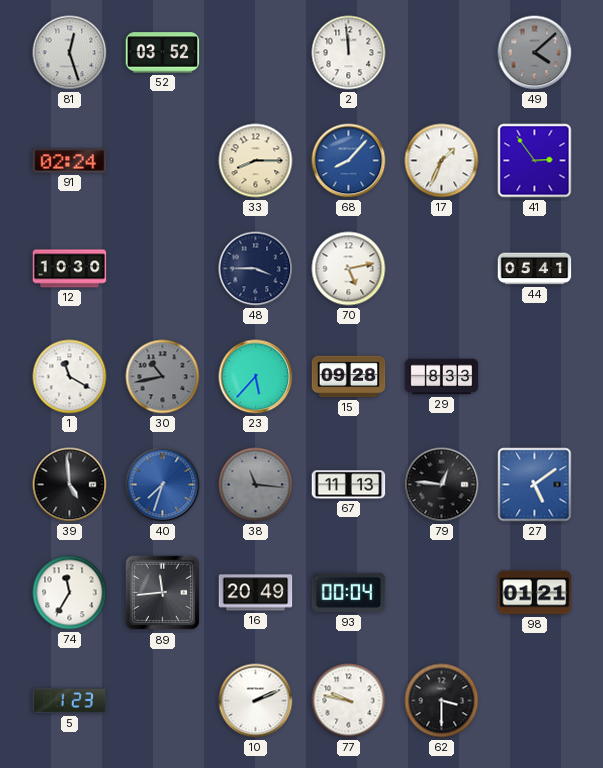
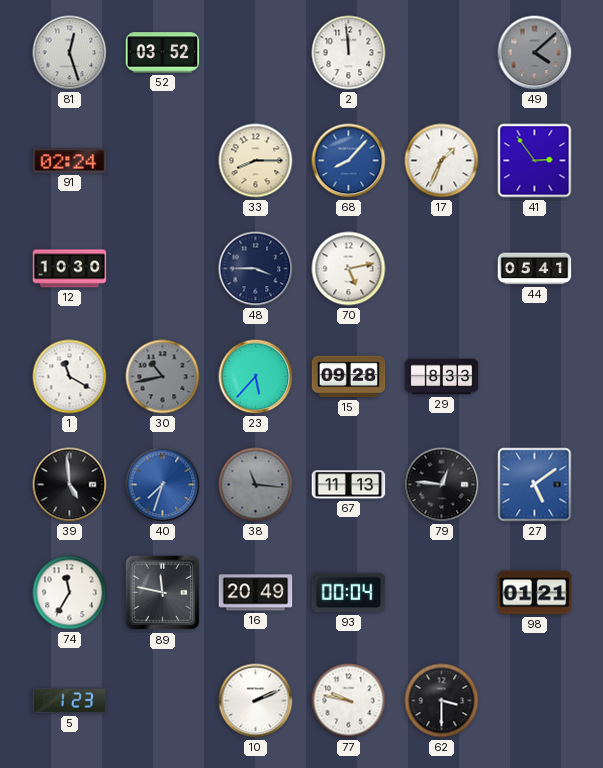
89: 11:44 -> 11:47 (163, 593)
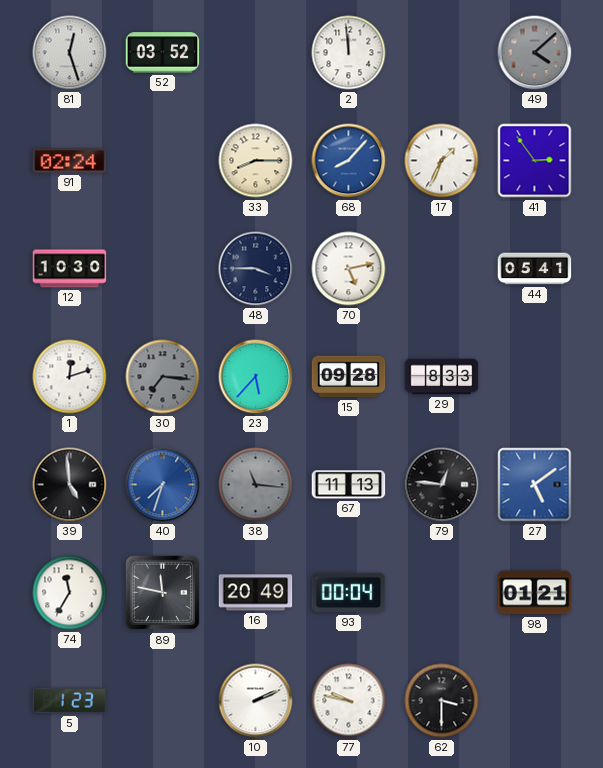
1: 11:20 -> 12:12 (70, 377)
30: 10:43 -> 7:16 (163, 377)
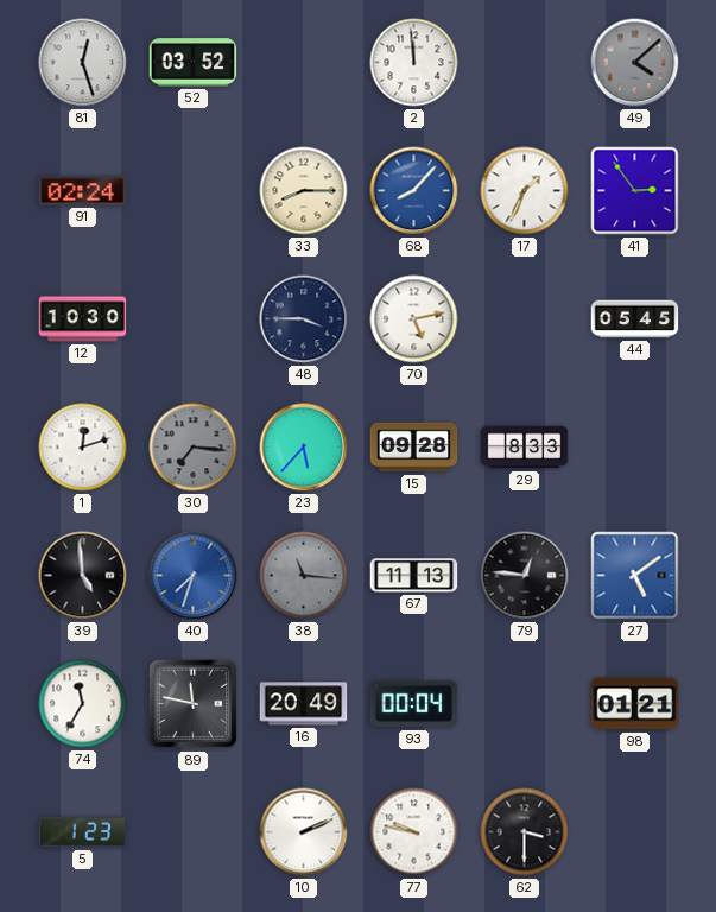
44: 05:41 -> 05:45 (635, 319)
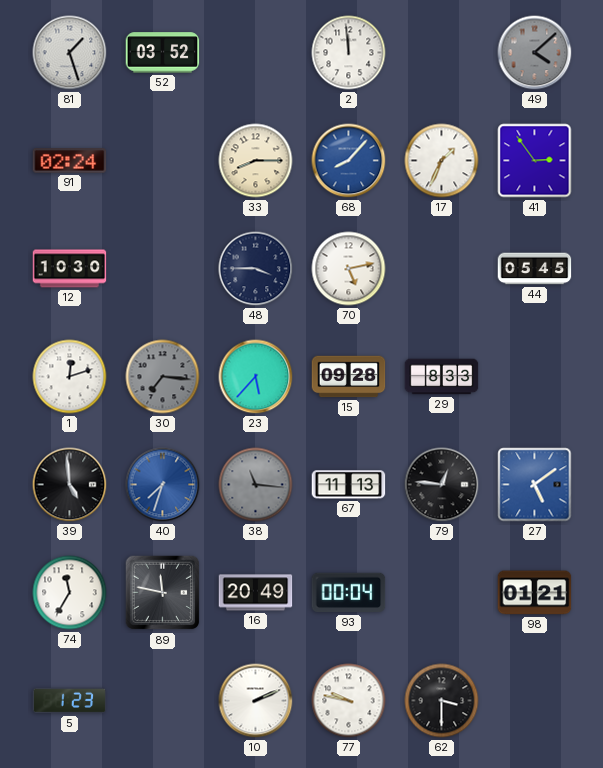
81: 12:27 -> 1:27 (70, 53)
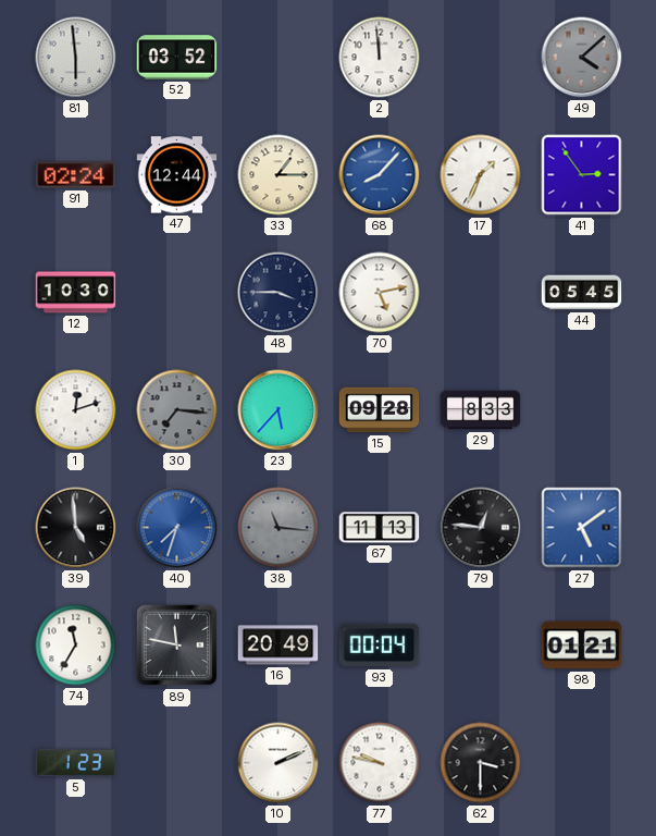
81: 1:27 -> 5:59 (76, 58)
47: none -> 12:44 (177, 175)
33: 8:15 -> 1:15 (279, 175)
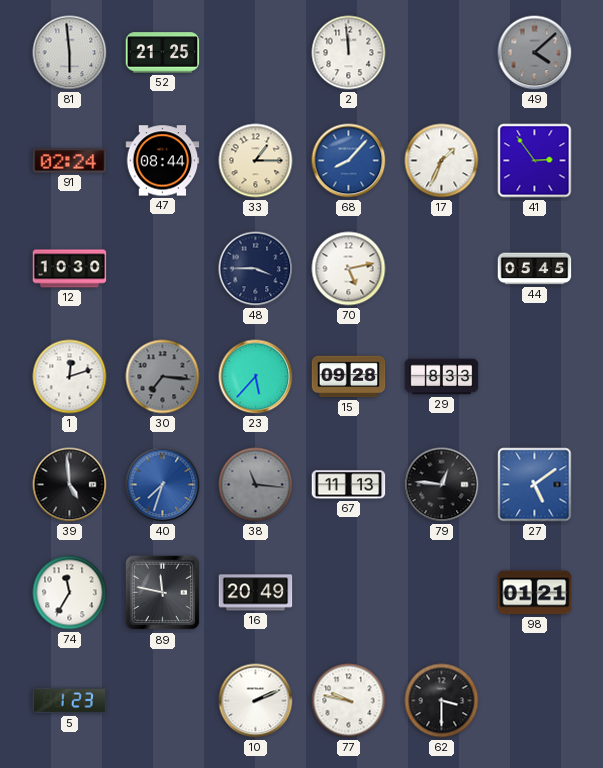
52: 03:52 -> 21:25 (163, 53)
47: 12:44 -> 08:44 (163, 161)
93: 00:04 -> none (380, 646)
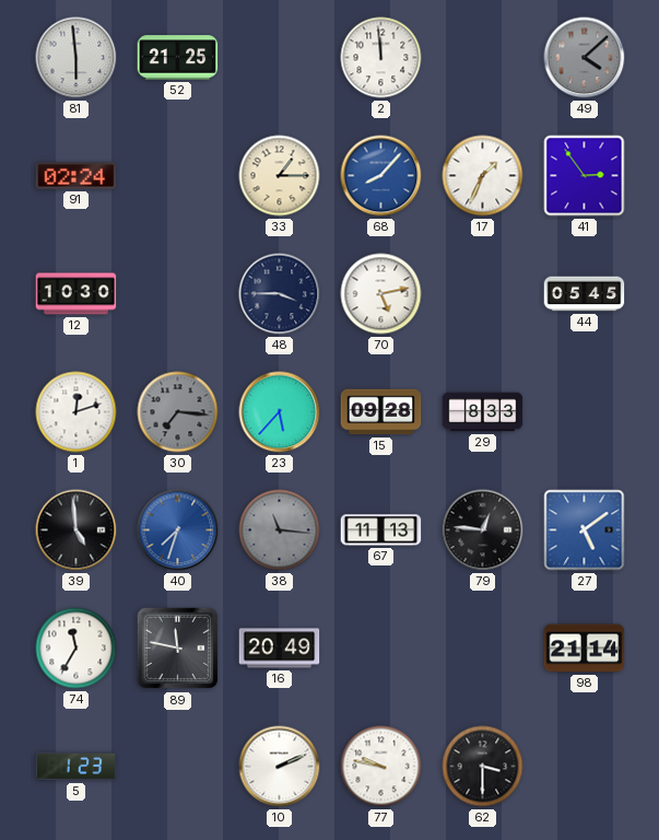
47: 08:44 -> none (163, 161)
98: 01:21 -> 21:14 (585, 649)
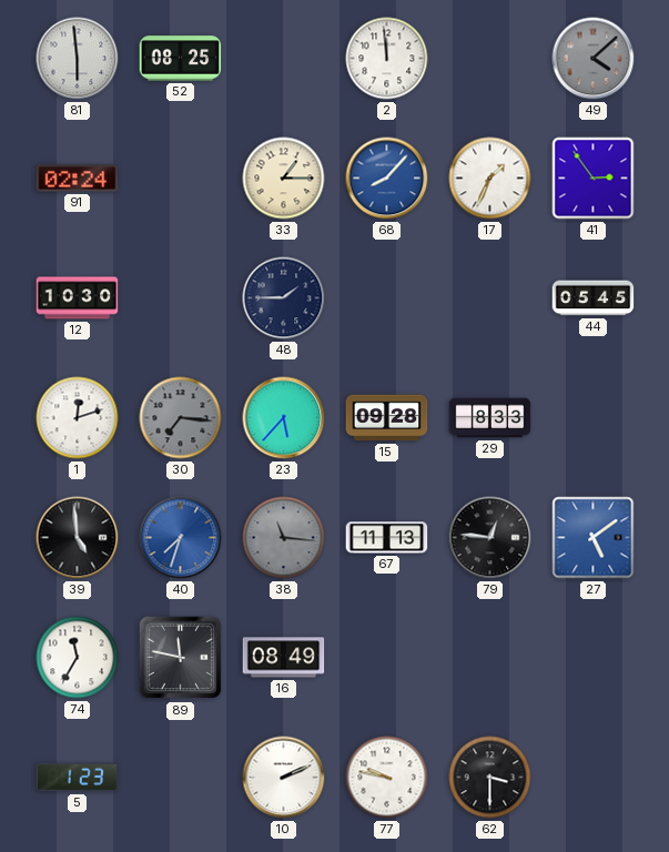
52: 21:25 -> 08:25 (181, 59)
48: 3:45 -> 1:45 (284, 298)
70: 5:13 -> none (381, 294)
16: 20:49 -> 08:49 (284, 658)
98: 21:14 -> none (585, 649)
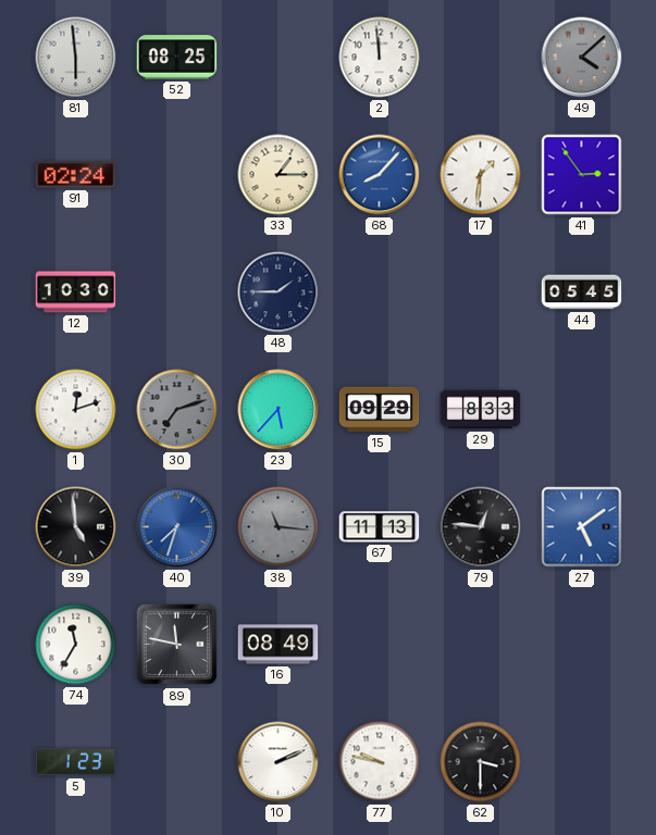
17: 1:34 -> 1:31 (481, 175)
30: 7:16 -> 7:12 (177, 410)
15: 09:28 -> 09:29 (380, 410)
